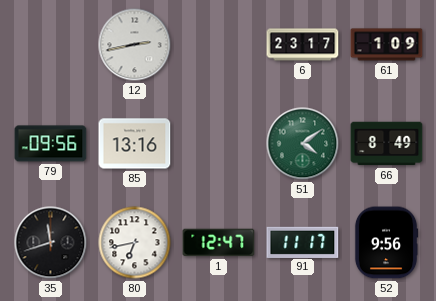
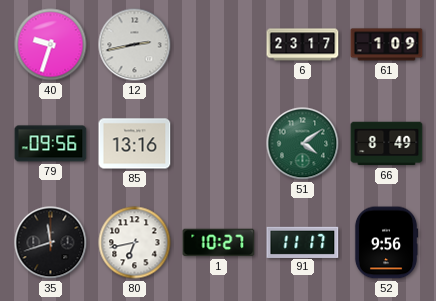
40: none -> 9:33 (51, 45)
1: 12:47 -> 10:27 (219, 243)
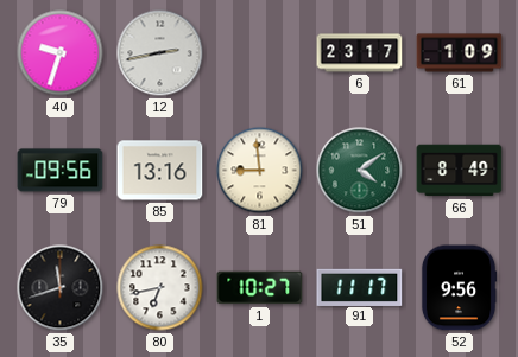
81: none -> 8:59 (260, 171)
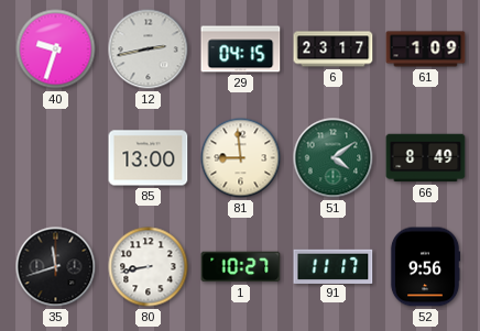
29: none -> 04:15 (241, 49)
79: 09:56 -> none (61, 171)
85: 13:16 -> 13:00 (149, 158)
80: 6:43 -> 8:43 (149, 267)
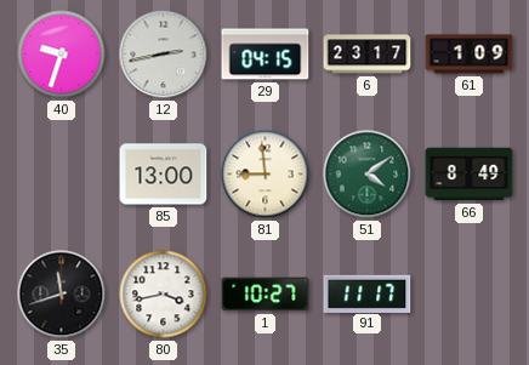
80: 8:43 -> 3:43 (164, 295)
52: 9:56 -> none (425, 267)
